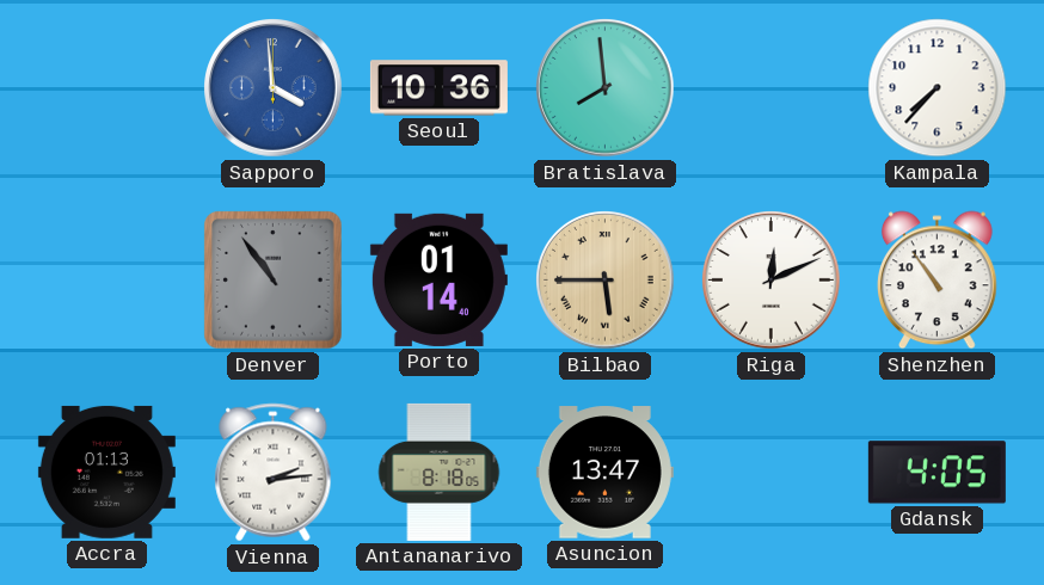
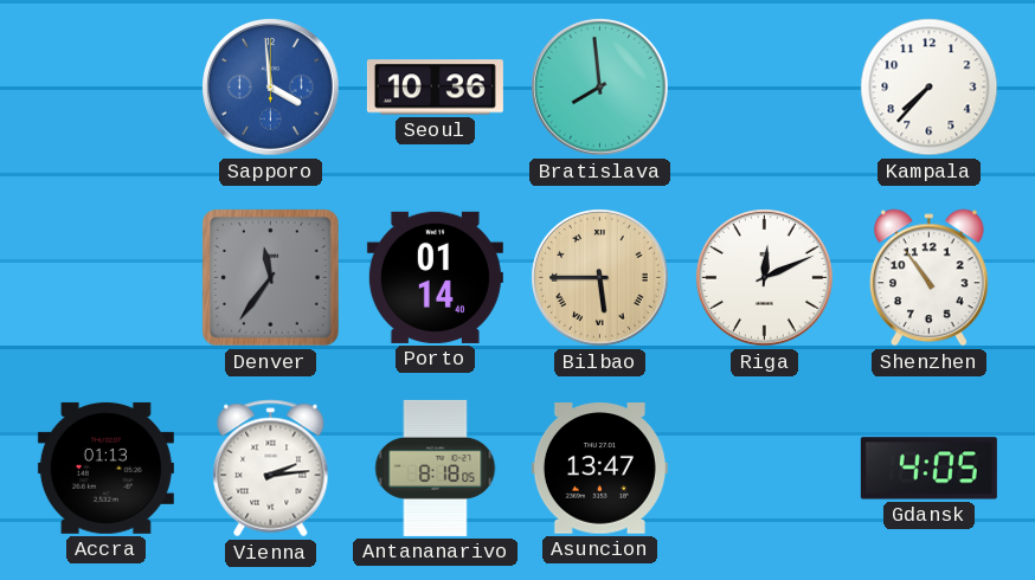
Denver: 10:54 -> 11:36 (271, 278)
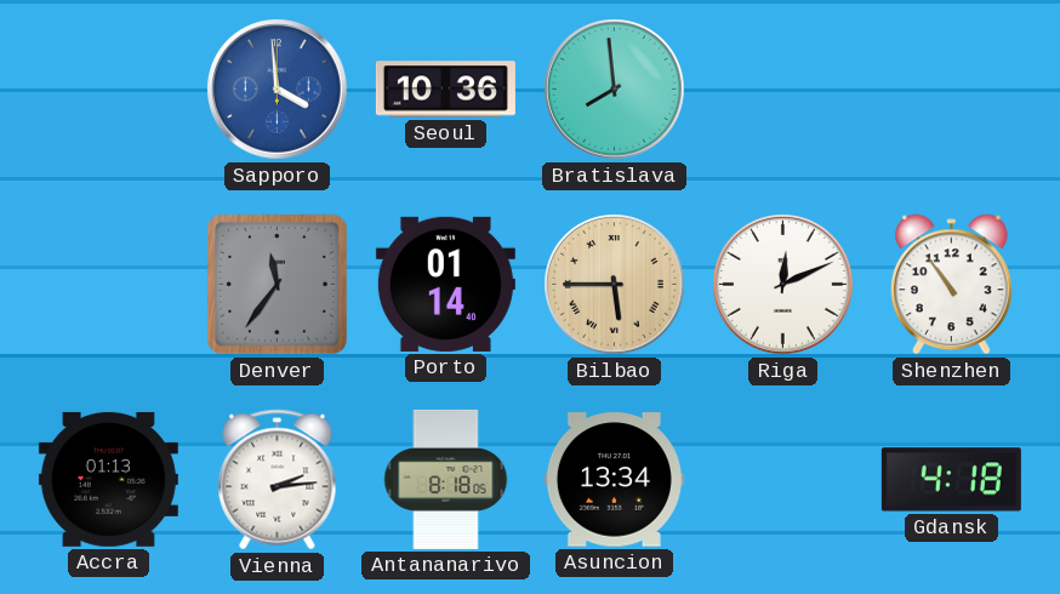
Kampala: 7:37 -> none (930, 88)
Asuncion: 13:47 -> 13:34 (614, 480)
Gdansk: 4:05 -> 4:18 (951, 480)
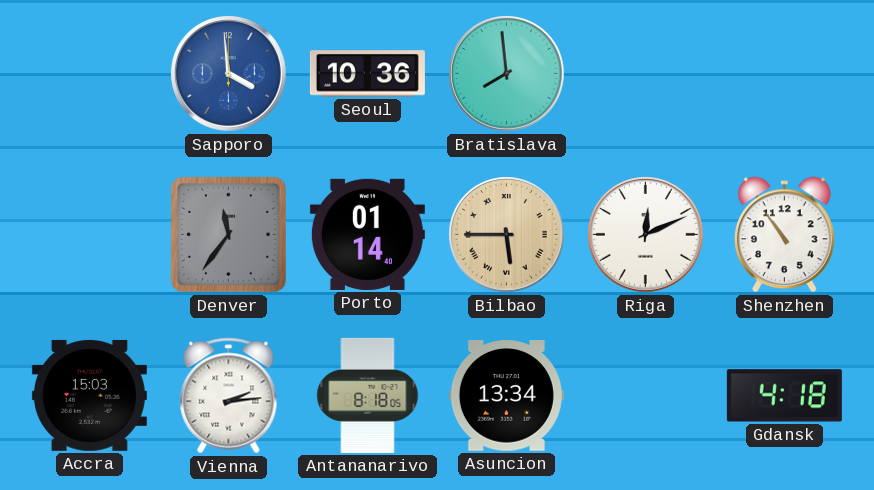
Accra: 01:13 -> 15:03 (89, 395)
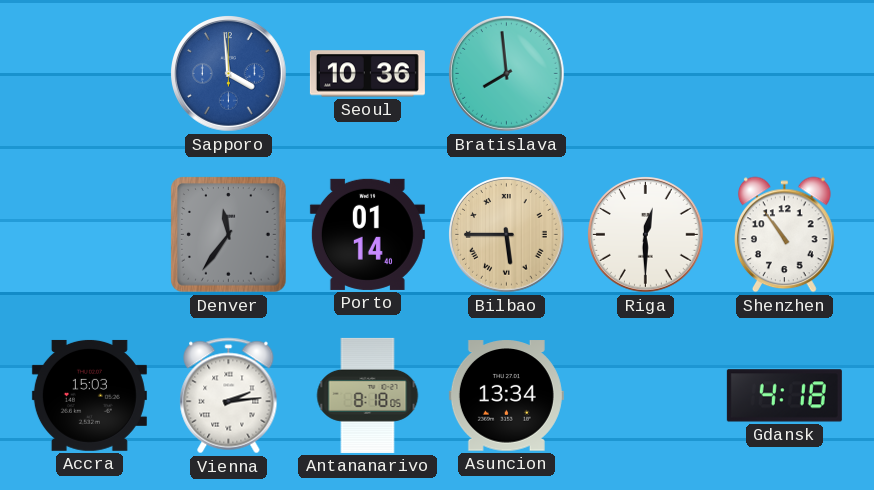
Riga: 12:11 -> 12:30 (646, 235)
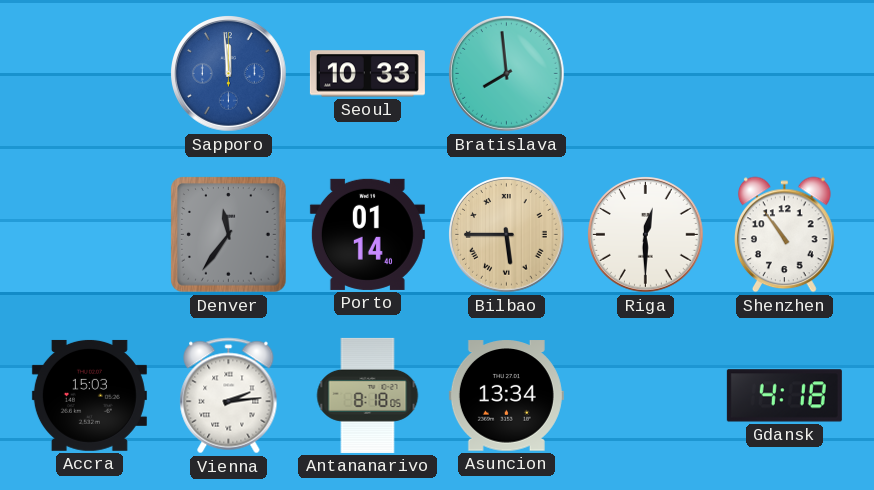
Sapporo: 3:59 -> 11:59 (229, 74)
Seoul: 10:36 -> 10:33 (367, 74)
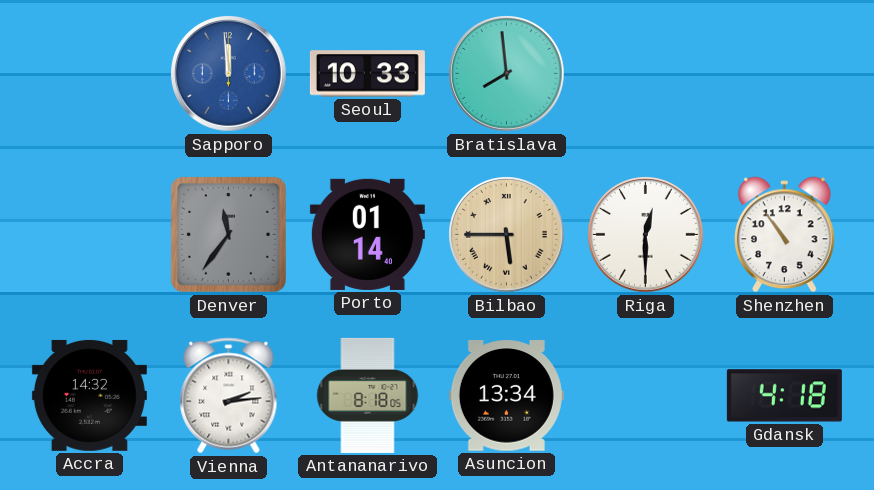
Accra: 15:03 -> 14:32 (89, 395)
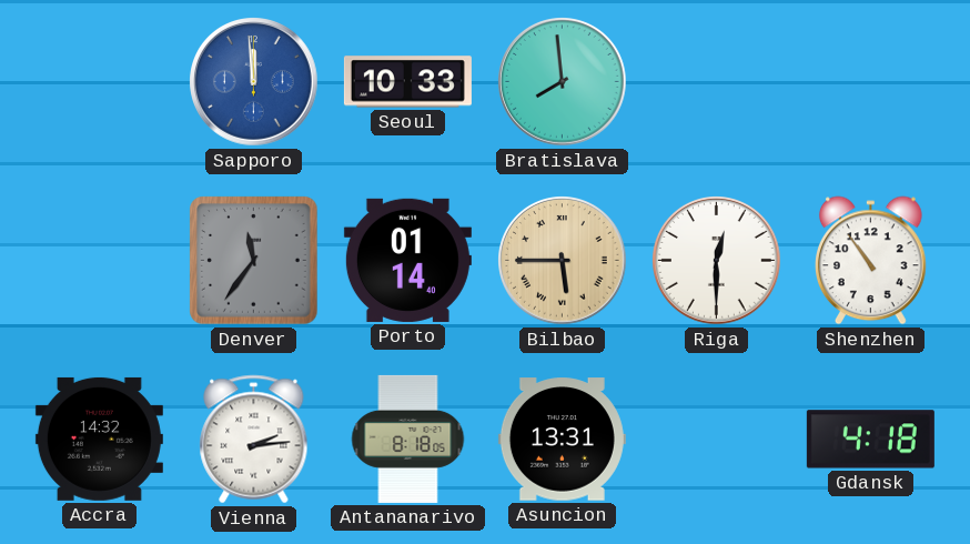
Asuncion: 13:34 -> 13:31 (562, 440)
